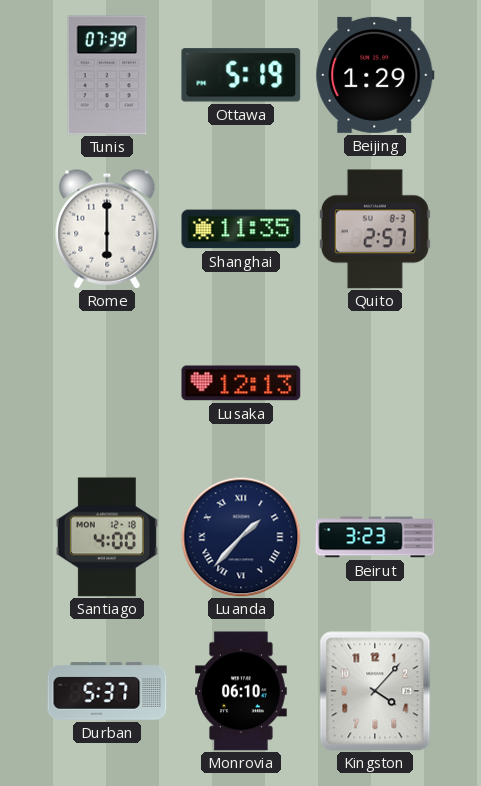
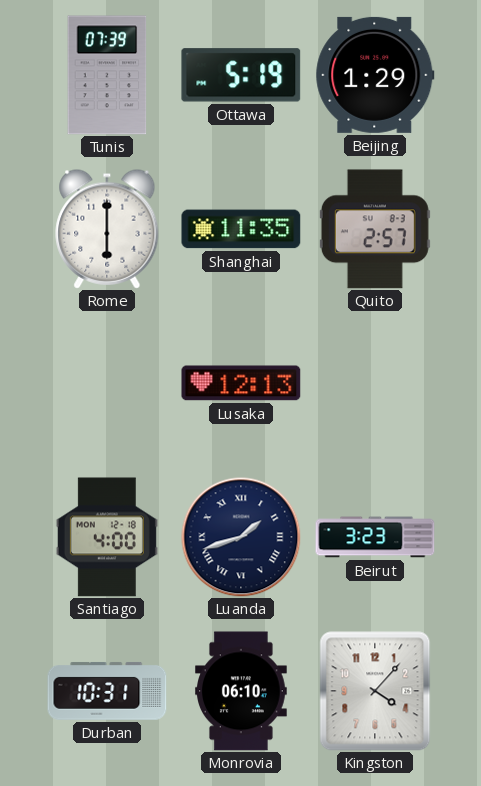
Luanda: 1:37 -> 1:42 (241, 537)
Durban: 5:37 -> 10:31 (107, 691)
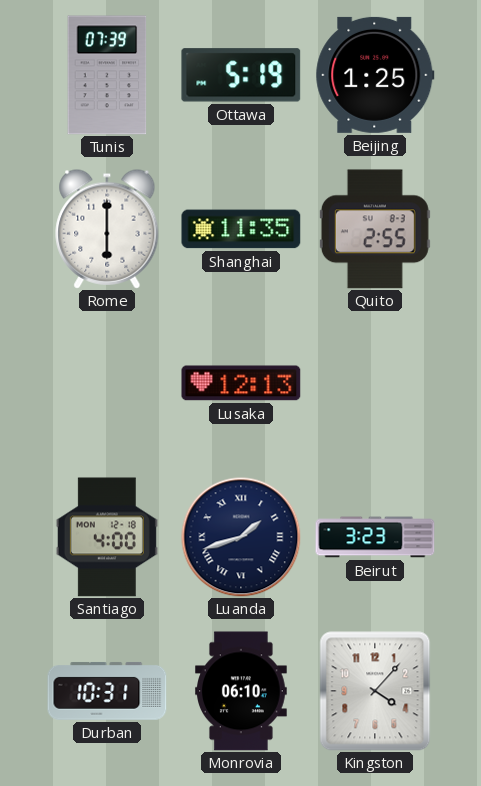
Beijing: 1:29 -> 1:25 (375, 75)
Quito: 2:57 -> 2:55 (375, 229)
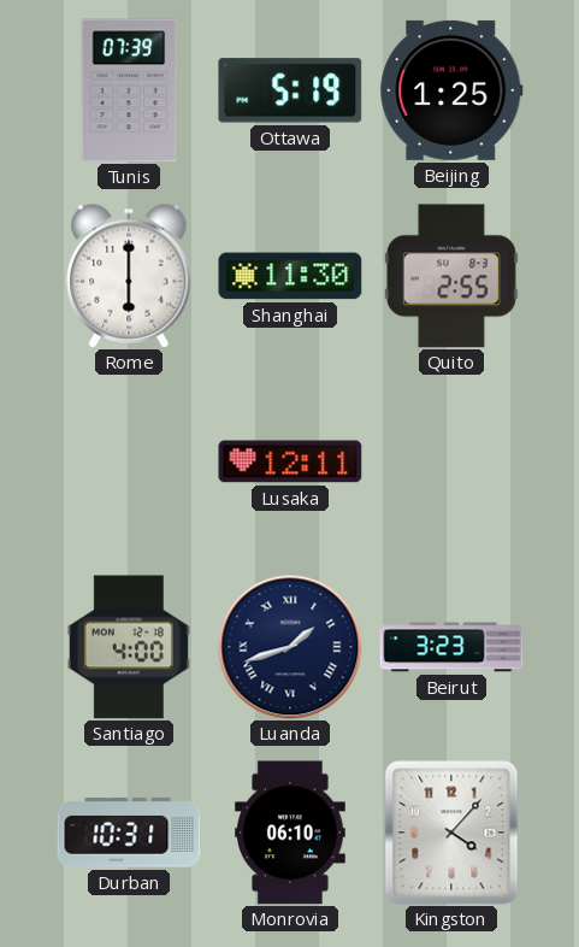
Shanghai: 11:35 -> 11:30 (290, 276)
Lusaka: 12:13 -> 12:11 (290, 461)
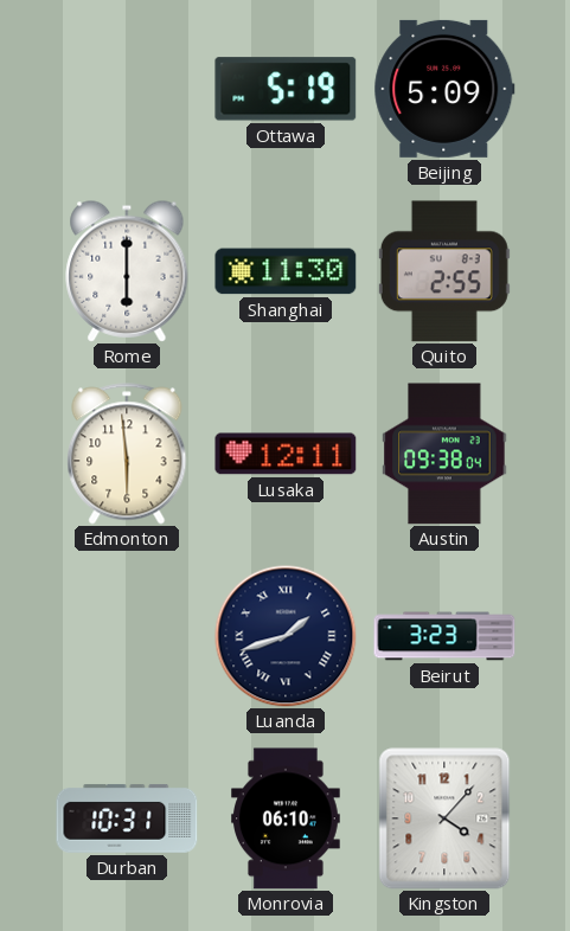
Tunis: 07:39 -> none (129, 90)
Beijing: 1:25 -> 5:09 (444, 89)
Edmonton: none -> 5:59 (127, 454)
Austin: none -> 09:38 (444, 454)
Santiago: 4:00 -> none (129, 647)
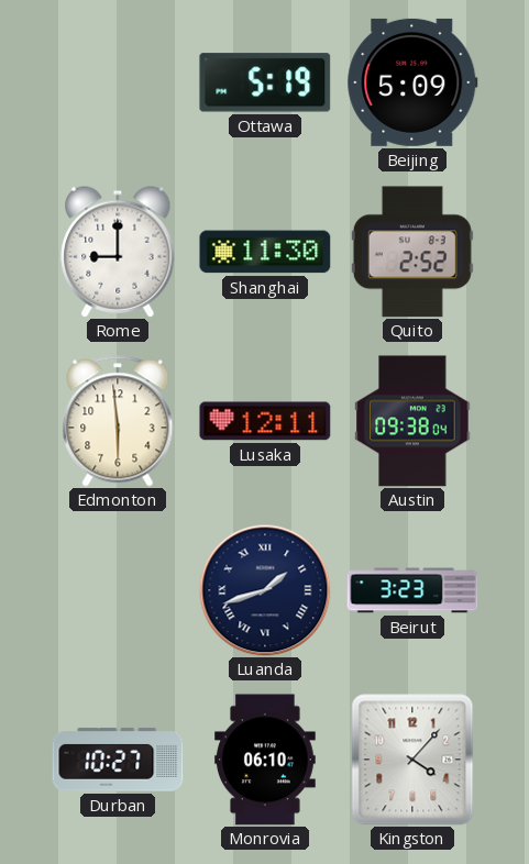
Rome: 6:00 -> 9:00 (118, 252)
Quito: 2:55 -> 2:52 (412, 252)
Durban: 10:31 -> 10:27 (118, 760)
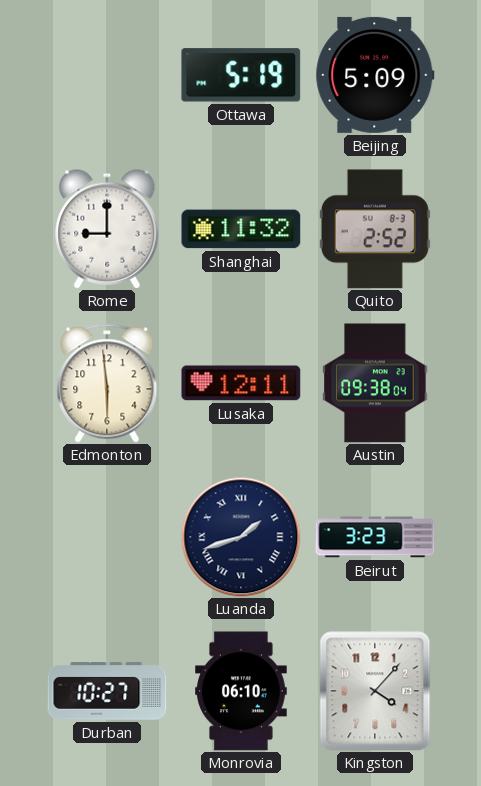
Shanghai: 11:30 -> 11:32 (241, 229)
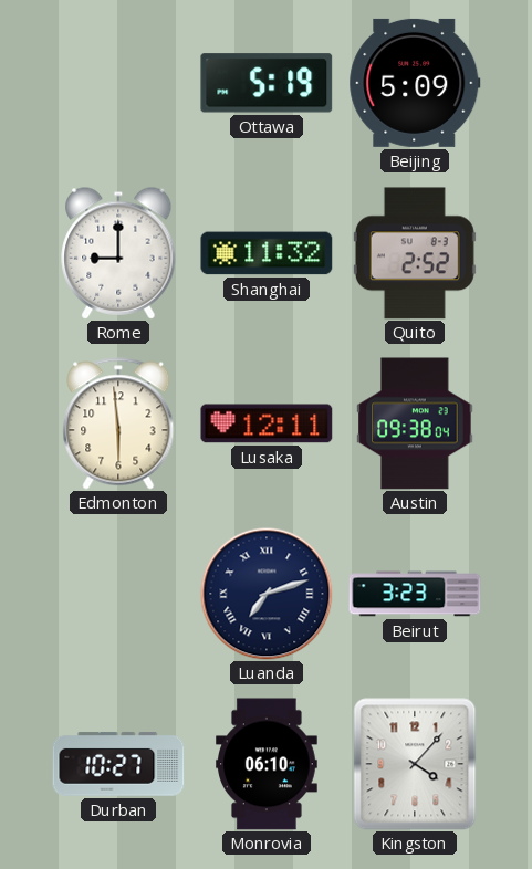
Luanda: 1:42 -> 7:12 (267, 594)
